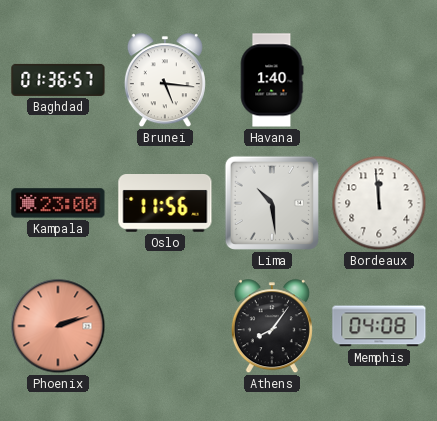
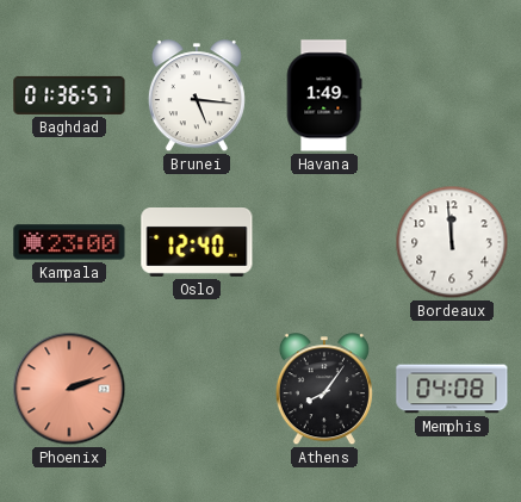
Havana: 1:40 -> 1:49 (324, 95)
Oslo: 11:56 -> 12:40 (197, 243)
Lima: 10:29 -> none (272, 203)
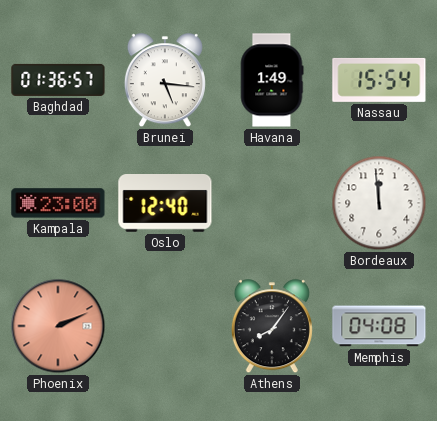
Nassau: none -> 15:54 (379, 80)
Phoenix: 2:12 -> 2:11 (58, 326)
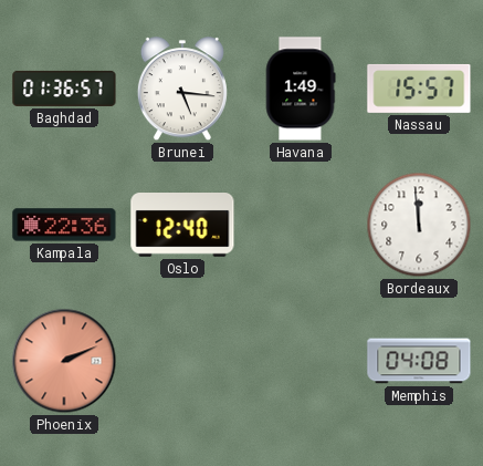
Nassau: 15:54 -> 15:57 (419, 89)
Kampala: 23:00 -> 22:36 (64, 225)
Athens: 8:06 -> none (272, 327)
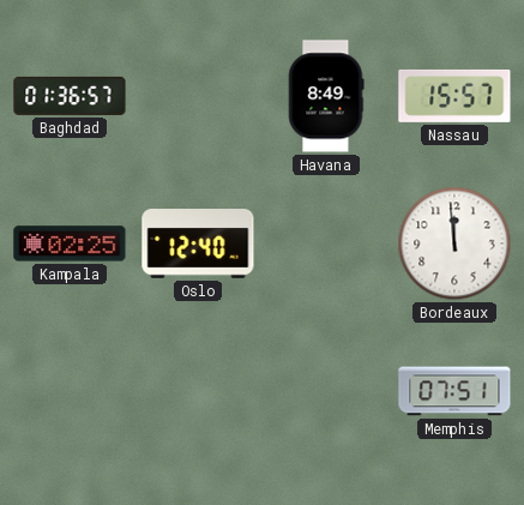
Brunei: 5:16 -> none (182, 90)
Havana: 1:49 -> 8:49 (326, 96)
Kampala: 22:36 -> 02:25 (70, 244)
Phoenix: 2:11 -> none (64, 361)
Memphis: 04:08 -> 07:51 (454, 391)
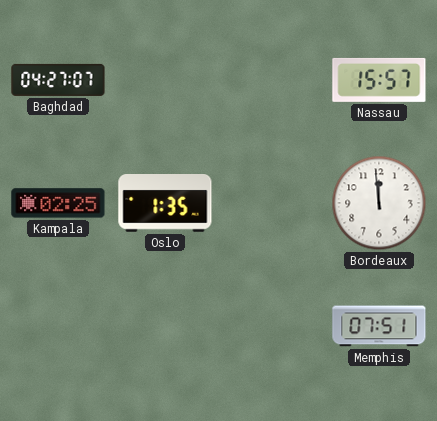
Baghdad: 01:36 -> 04:27 (58, 80)
Havana: 8:49 -> none (326, 96)
Oslo: 12:40 -> 1:35 (165, 204)
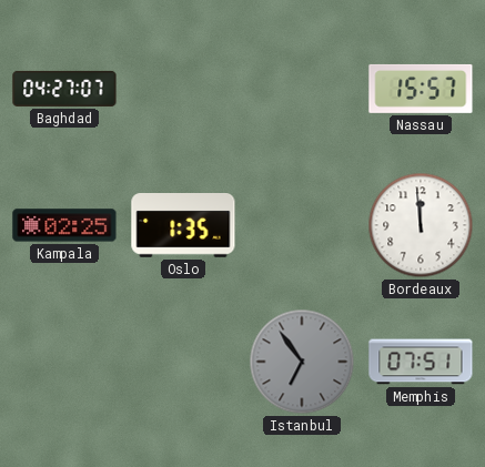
Istanbul: none -> 6:54 (302, 362)
